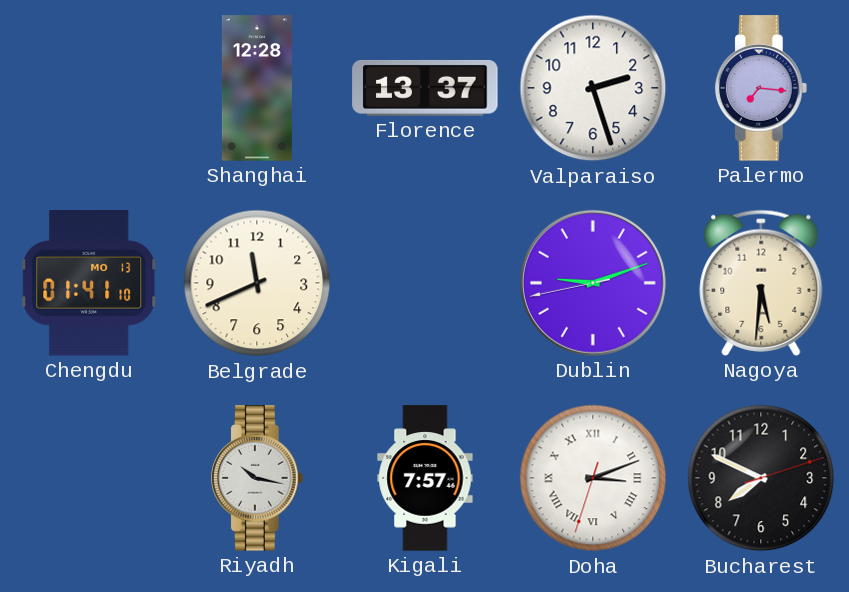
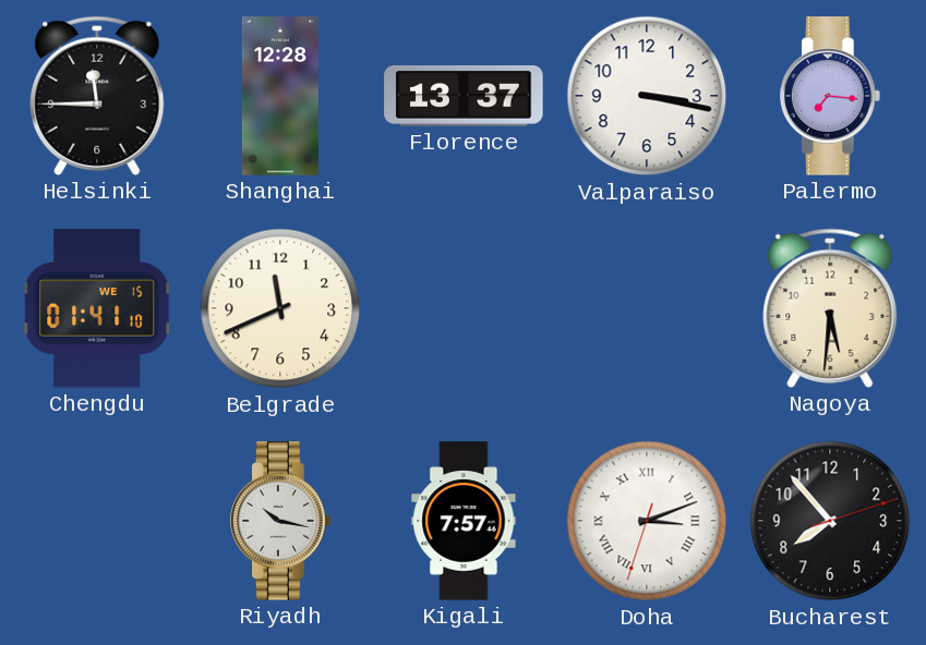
Helsinki: none -> 11:45 (97, 96)
Valparaiso: 2:27 -> 3:17 (647, 96)
Chengdu date: MO 13 -> WE 15 (98, 308)
Dublin: 9:11 -> none (593, 283)
Bucharest: 7:49 -> 7:53 (830, 521)
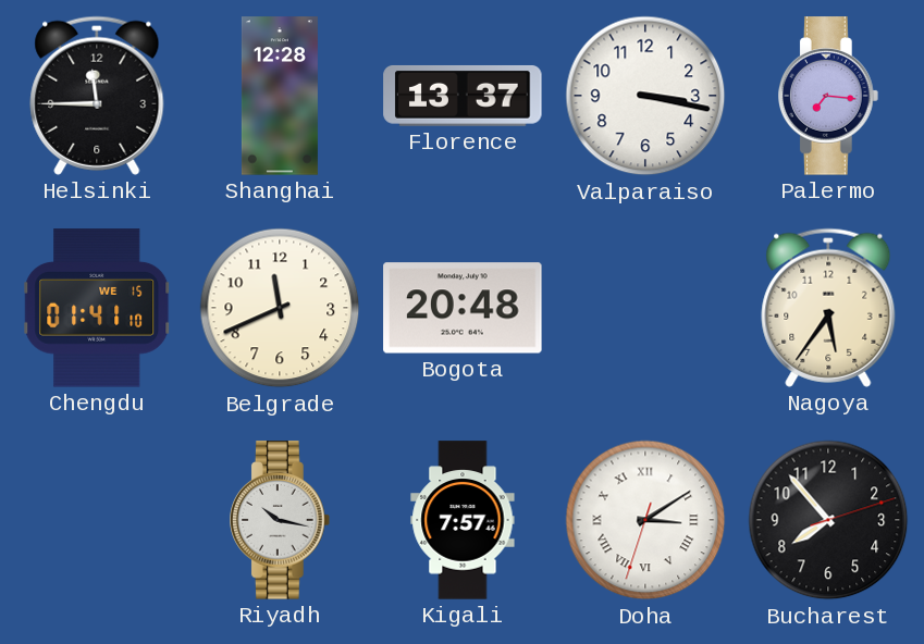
Bogota: none -> 20:48 (463, 308)
Nagoya: 5:31 -> 5:36 (828, 308)
Doha: 3:11 -> 3:09 (645, 520)
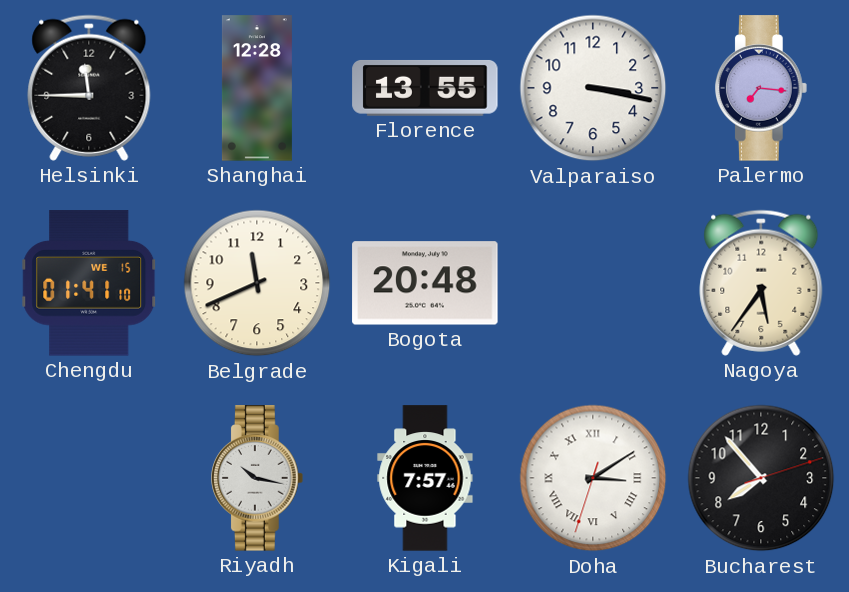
Florence: 13:37 -> 13:55 (425, 88)
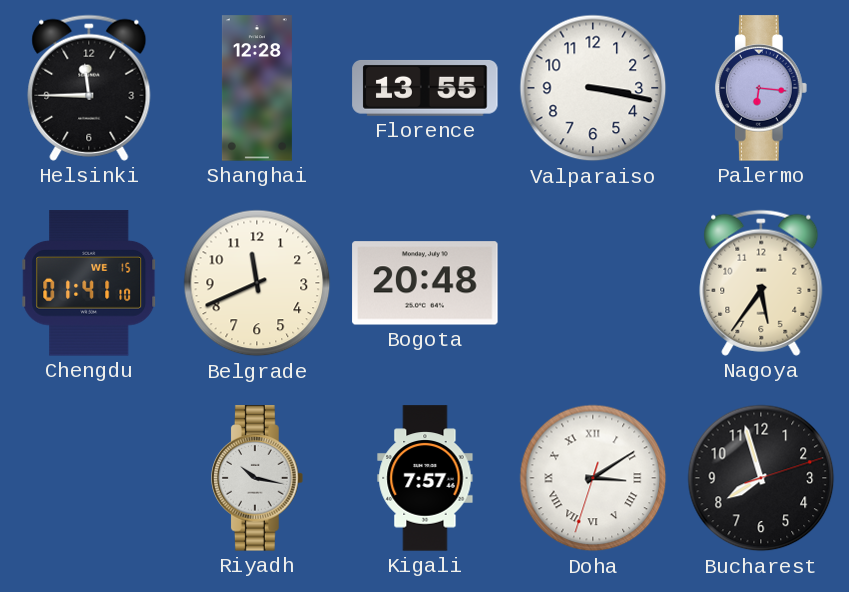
Palermo: 7:16 -> 6:16 (762, 88)
Bucharest: 7:53 -> 7:57 (761, 478)
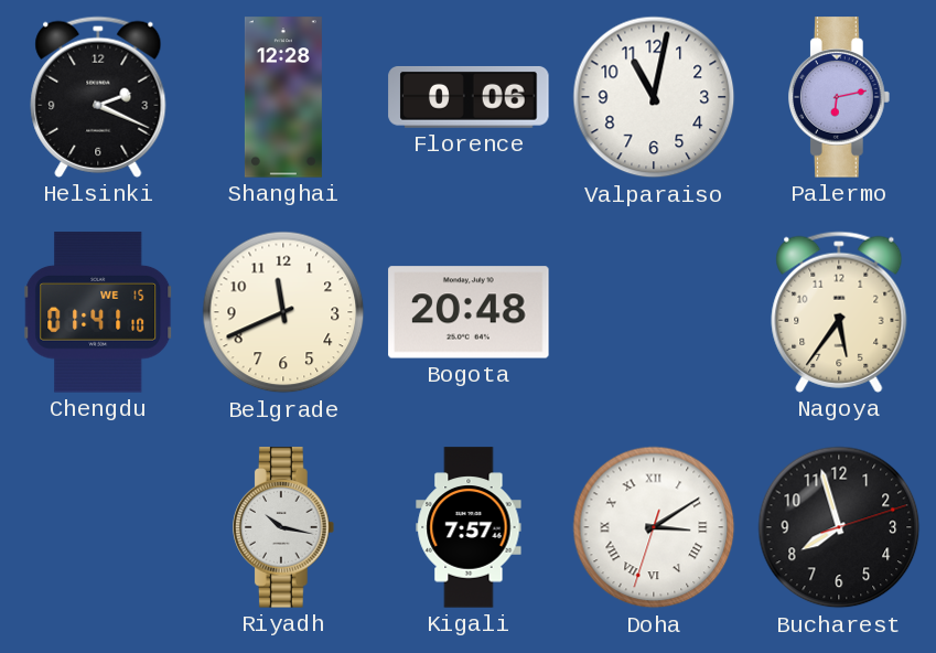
Helsinki: 11:45 -> 2:19 (98, 97)
Florence: 13:55 -> 0:06 (469, 97)
Valparaiso: 3:17 -> 11:02 (654, 97)
Palermo: 6:16 -> 6:13 (840, 97)
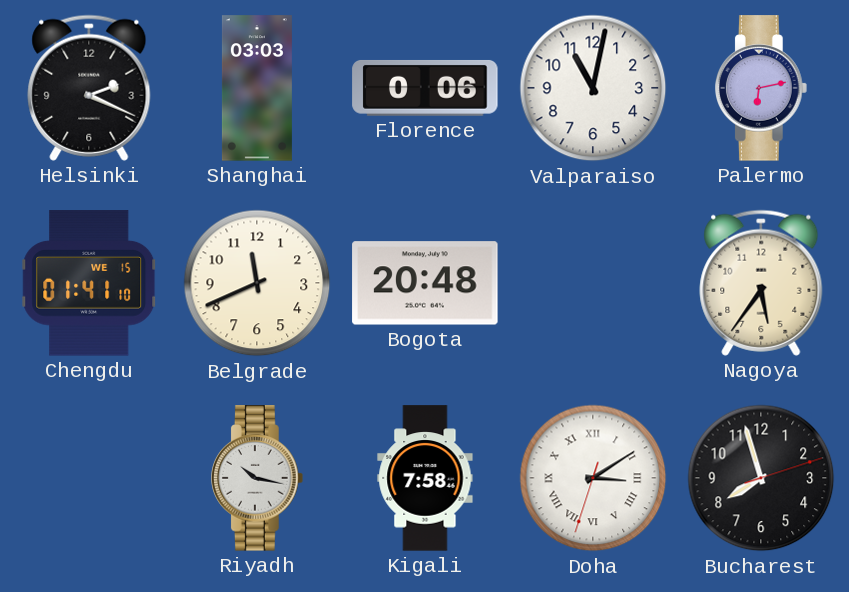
Shanghai: 12:28 -> 03:03 (257, 88)
Kigali: 7:57 -> 7:58 (425, 478)
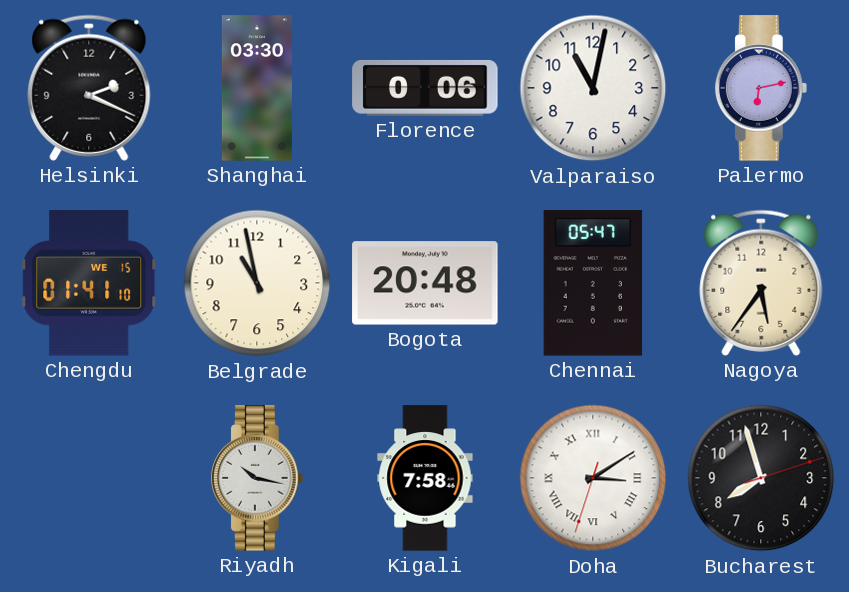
Shanghai: 03:03 -> 03:30 (257, 88)
Belgrade: 11:41 -> 10:58 (257, 283)
Chennai: none -> 05:47 (593, 283)
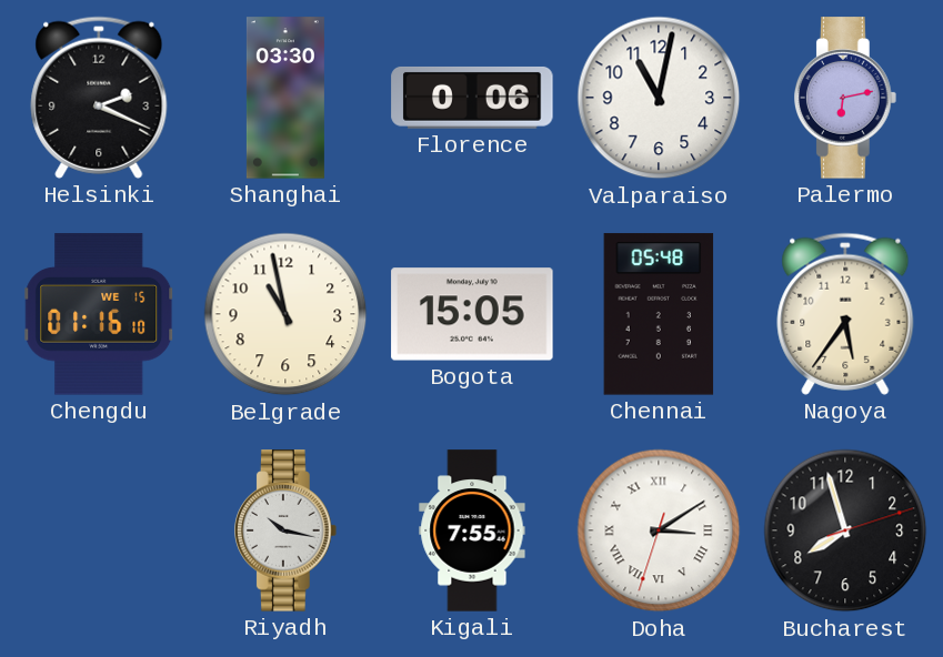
Chengdu: 01:41 -> 01:16 (100, 314)
Bogota: 20:48 -> 15:05 (472, 314)
Chennai: 05:47 -> 05:48 (659, 314)
Kigali: 7:58 -> 7:55 (472, 530)
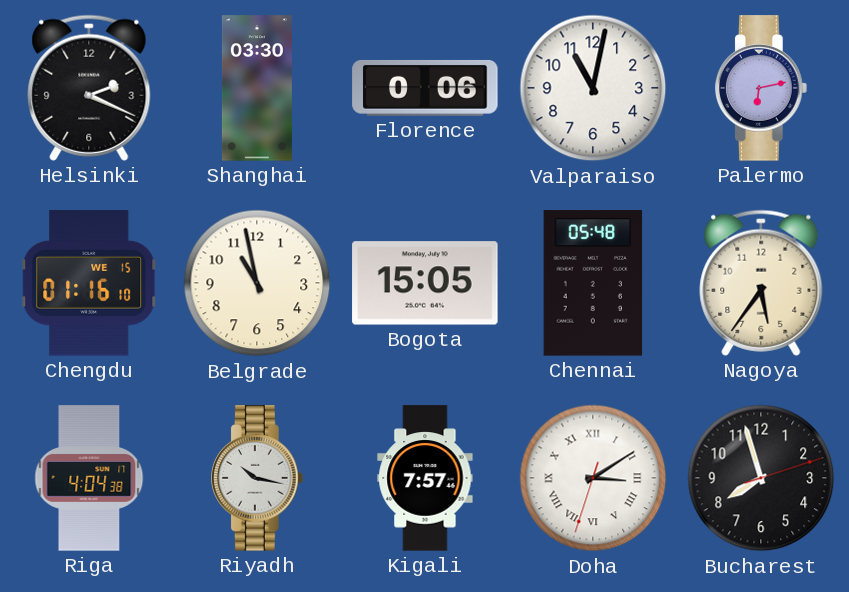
Riga: none -> 4:04 (89, 478)
Kigali: 7:55 -> 7:57 (425, 478)
